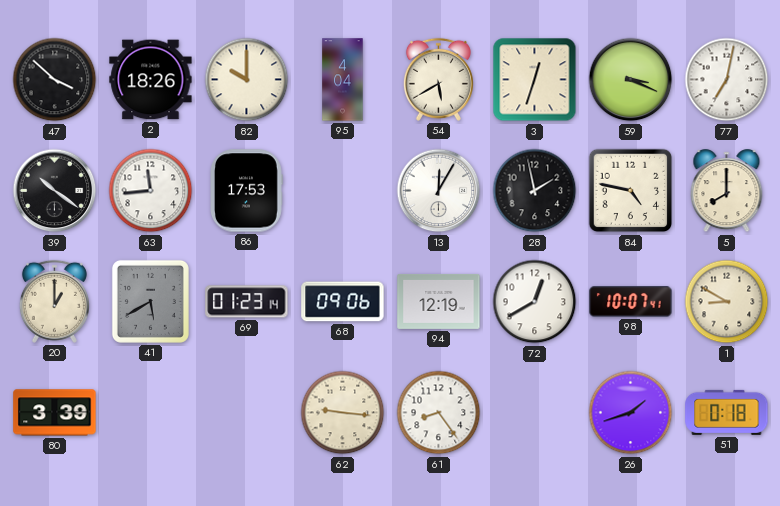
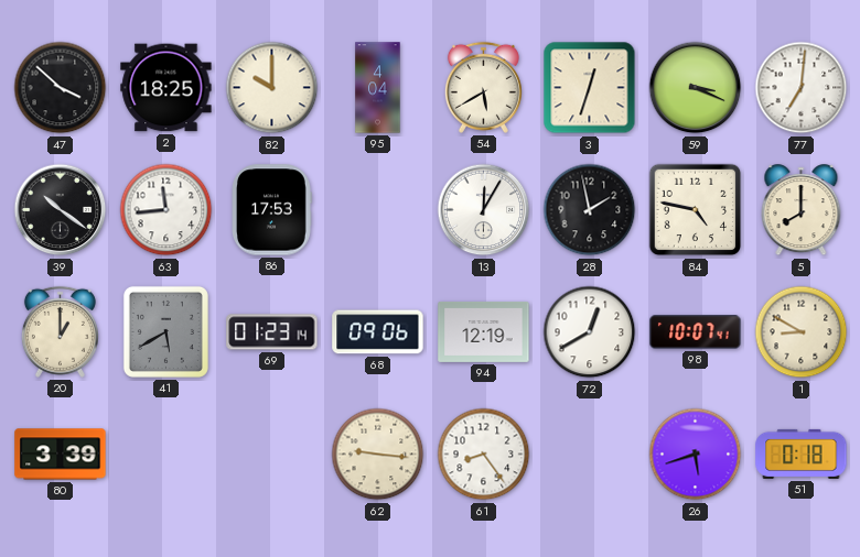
2: 18:26 -> 18:25 (166, 88)
77: 7:02 -> 7:01 (802, 88)
26: 1:42 -> 5:42 (696, 455)
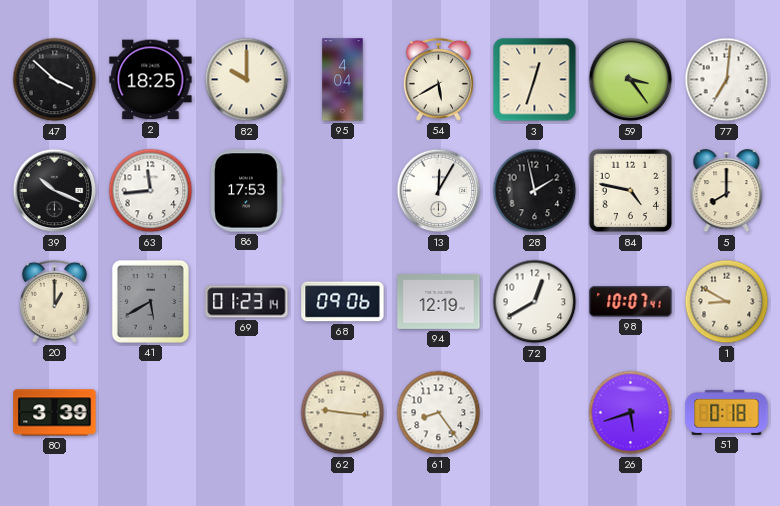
59: 3:19 -> 3:24 (631, 80)
39: 10:21 -> 10:19 (55, 191)
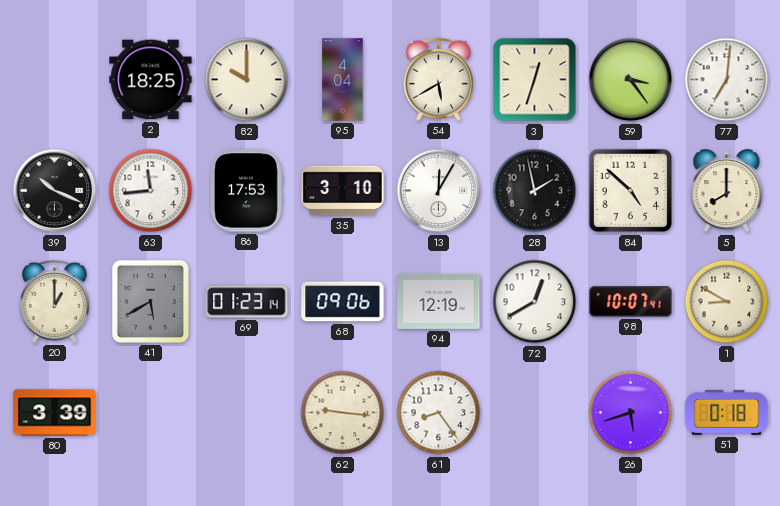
47: 3:52 -> none (55, 80)
35: none -> 3:10 (343, 191)
84: 4:47 -> 4:52 (631, 191)
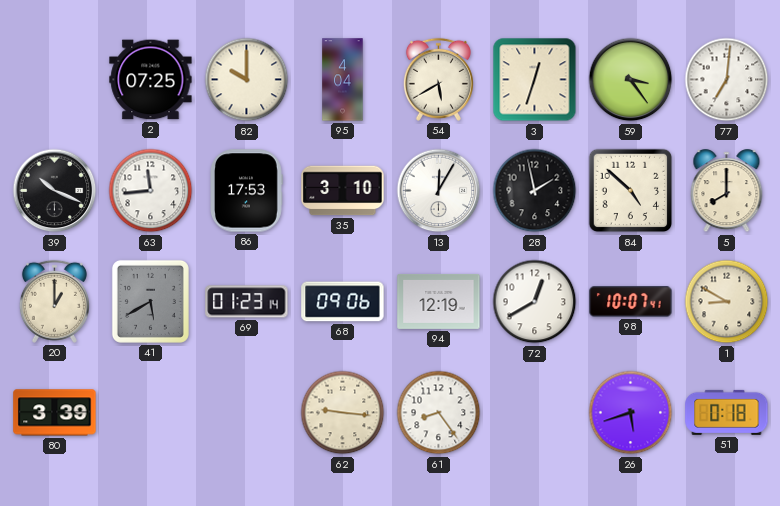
2: 18:25 -> 07:25 (151, 80)
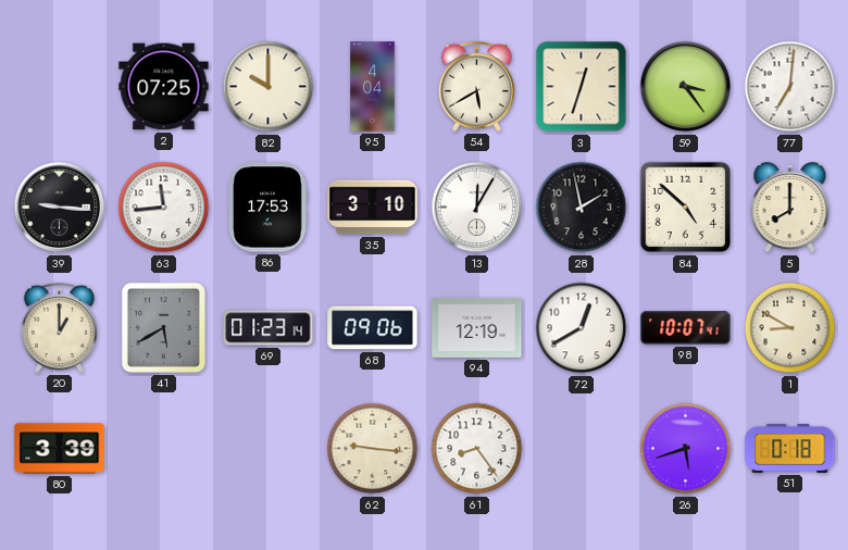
39: 10:19 -> 9:16 (60, 208)
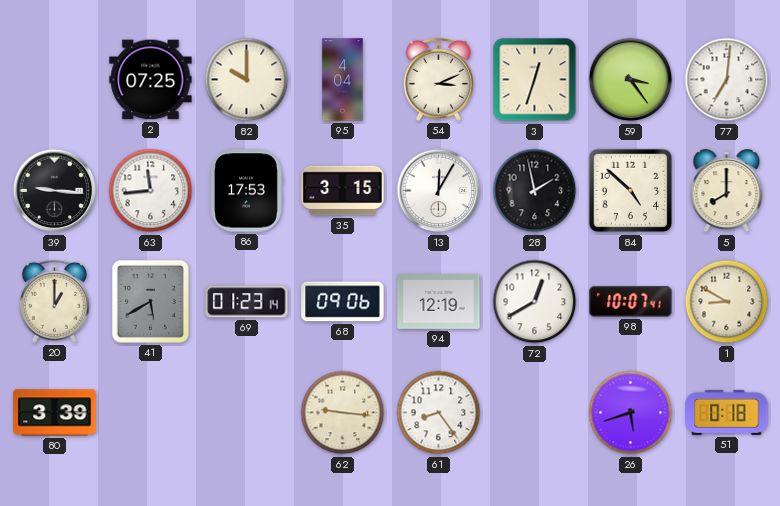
54: 5:40 -> 3:11 (438, 79)
35: 3:10 -> 3:15 (343, 191)
